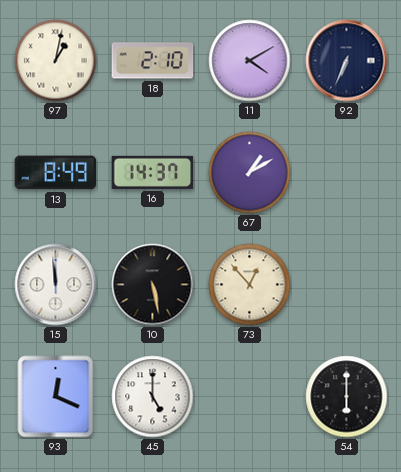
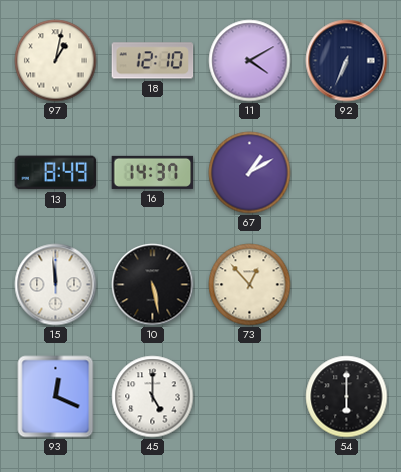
18: 2:10 -> 12:10 (153, 61)
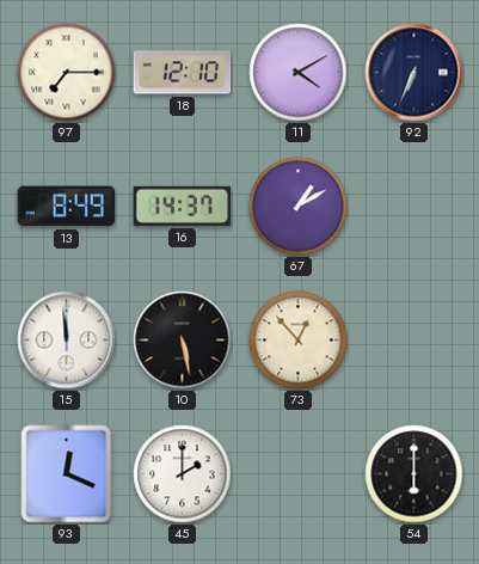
97: 1:02 -> 7:15 (67, 73)
45: 5:00 -> 2:00 (183, 474)
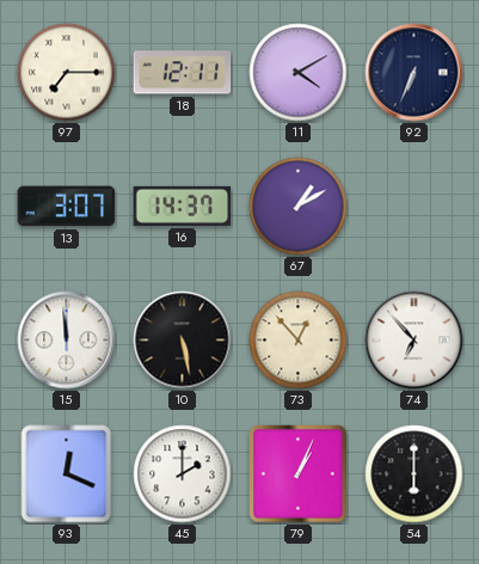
18: 12:10 -> 12:11 (183, 73)
13: 8:49 -> 3:07 (67, 207)
74: none -> 6:53 (414, 341)
79: none -> 1:04 (299, 474)
